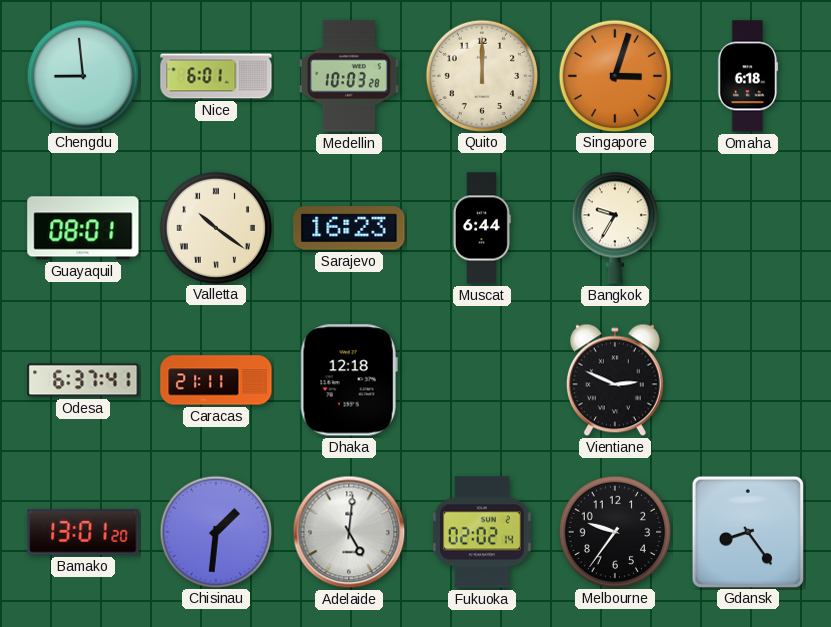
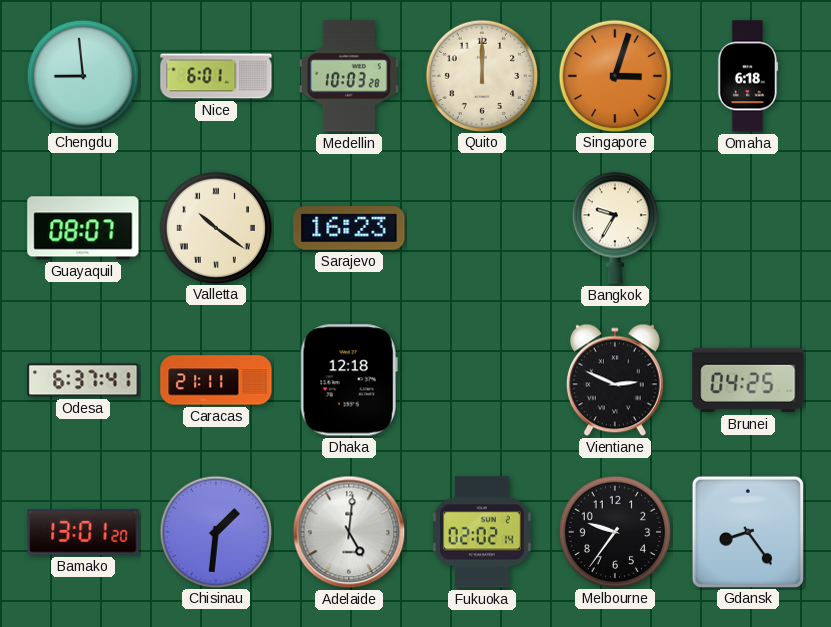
Guayaquil: 08:01 -> 08:07 (83, 228)
Muscat: 6:44 -> none (481, 228)
Brunei: none -> 04:25 (748, 380)
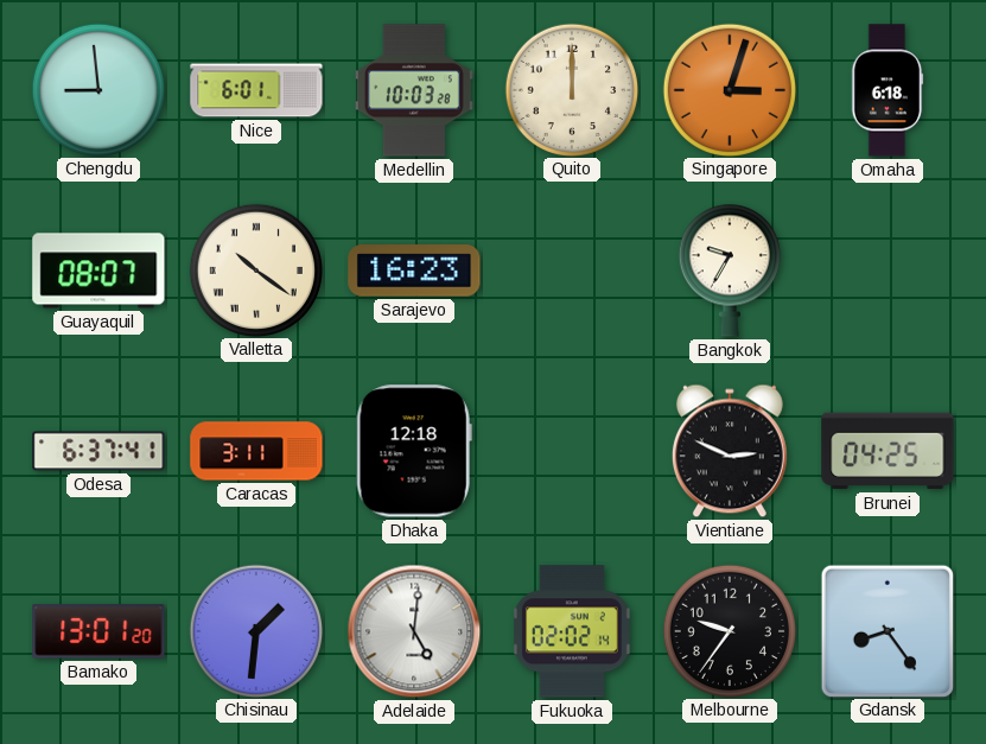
Caracas: 21:11 -> 3:11 (256, 451)
